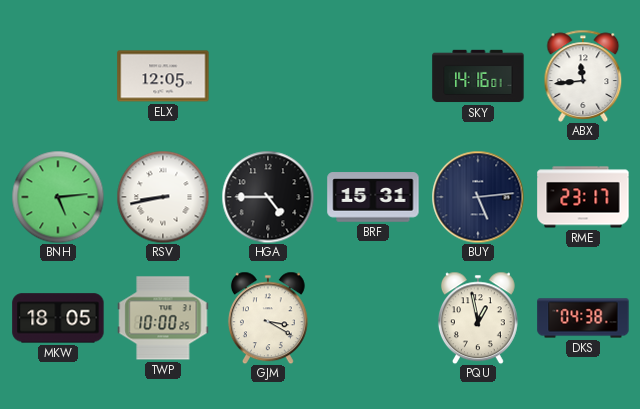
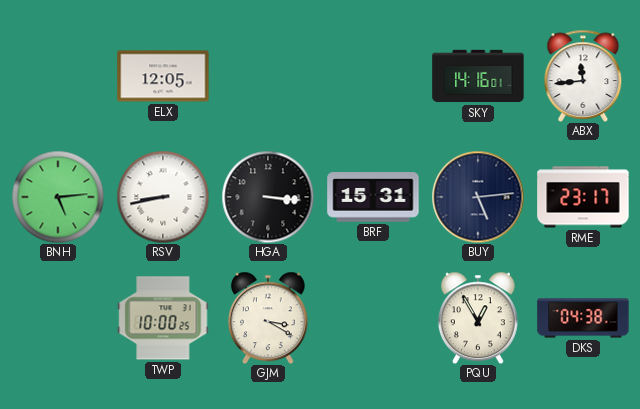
HGA: 4:45 -> 3:16 (268, 197)
MKW: 18:05 -> none (58, 318)
PQU: 12:58 -> 12:55 (478, 318)
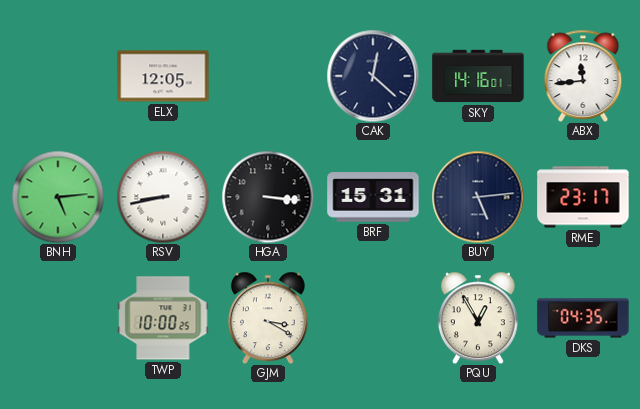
CAK: none -> 12:22 (373, 76)
DKS: 04:38 -> 04:35 (583, 318)
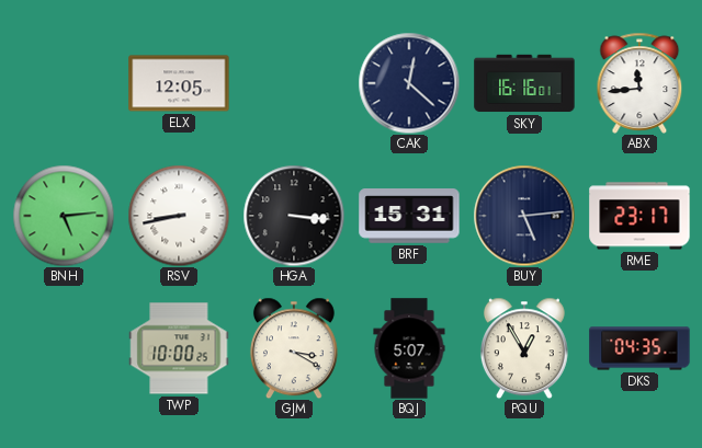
SKY: 14:16 -> 16:16 (524, 83)
BQJ: none -> 5:07 (409, 348)
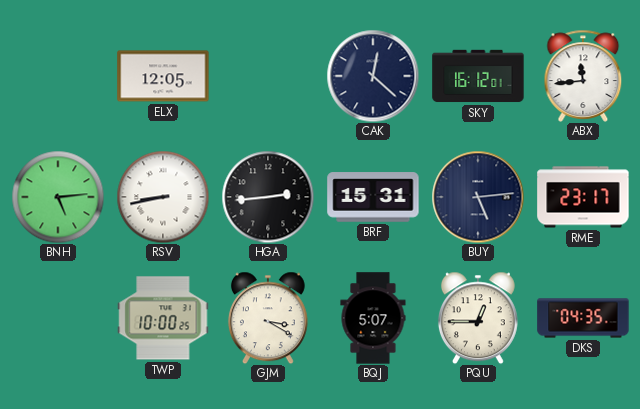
SKY: 16:16 -> 16:12 (478, 76)
HGA: 3:16 -> 2:44 (268, 197)
PQU: 12:55 -> 12:45 (478, 318)
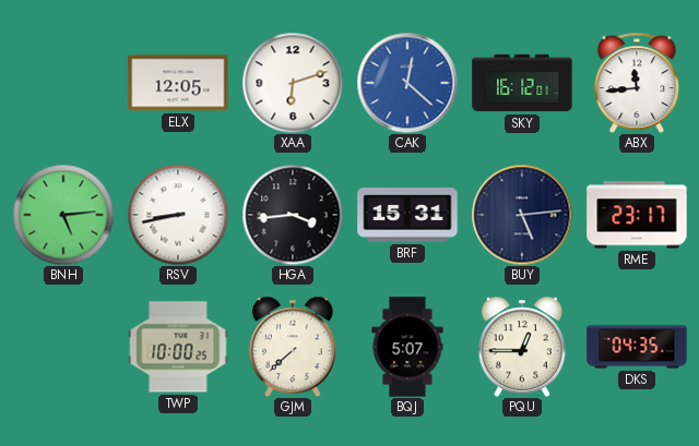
XAA: none -> 6:12 (293, 83)
CAK dial: navy -> blue (407, 83)
HGA: 2:44 -> 3:44 (293, 215)
GJM: 3:20 -> 7:38 (293, 347)
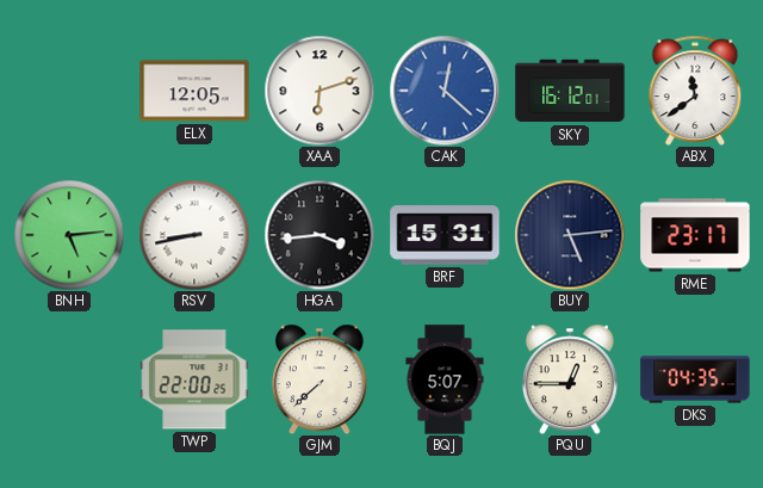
ABX: 11:44 -> 11:39 (695, 91)
TWP: 10:00 -> 22:00 (194, 379)
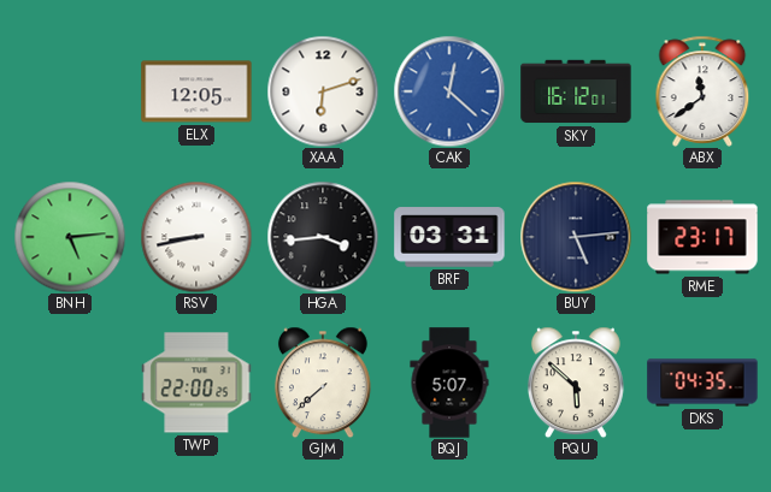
BRF: 15:31 -> 03:31 (449, 237)
PQU: 12:45 -> 5:52 (576, 383)
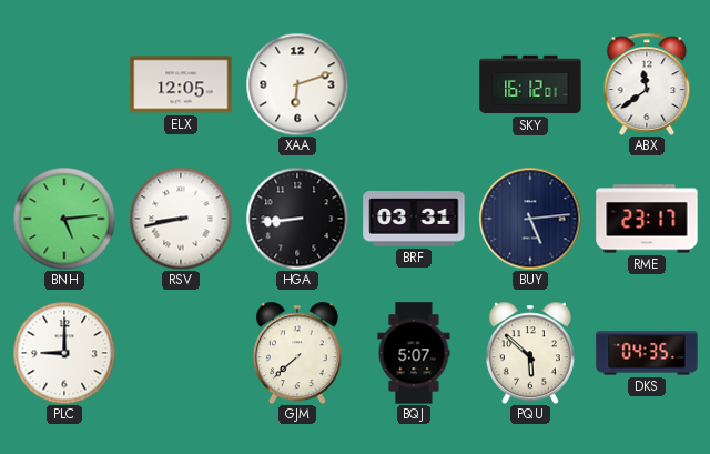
CAK: 12:22 -> none (449, 91)
HGA: 3:44 -> 8:44 (297, 219)
PLC: none -> 9:00 (64, 353)
TWP: 22:00 -> none (196, 383)
